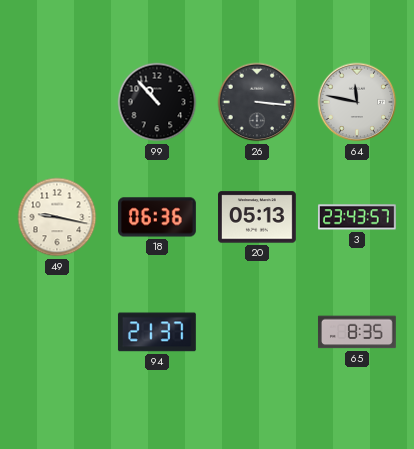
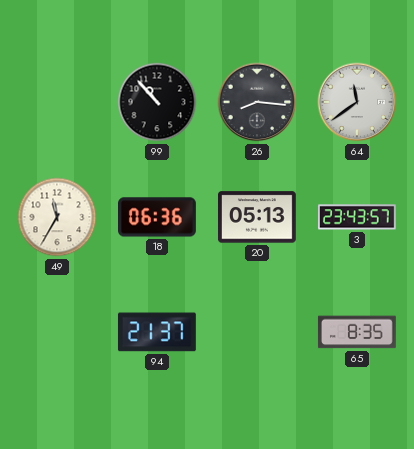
26: 3:16 -> 8:16 (257, 102)
64: 11:47 -> 11:39 (357, 102)
49: 9:17 -> 11:35 (57, 217)
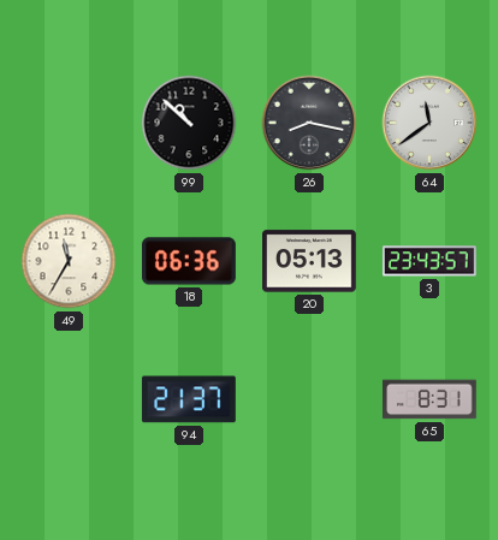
99: 10:53 -> 10:52 (189, 123)
26: 8:16 -> 8:17 (309, 123)
65: 8:35 -> 8:31 (429, 399)
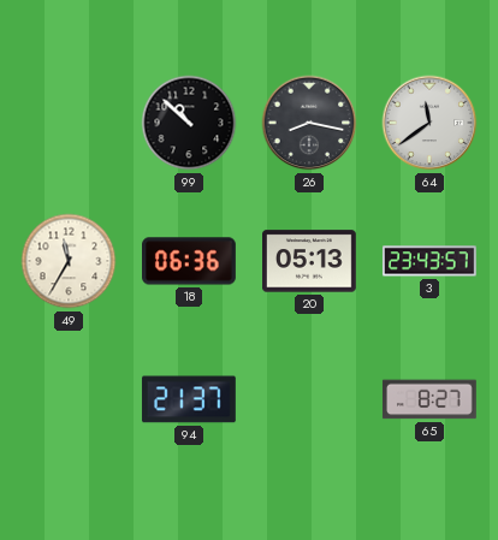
65: 8:31 -> 8:27 (429, 399)
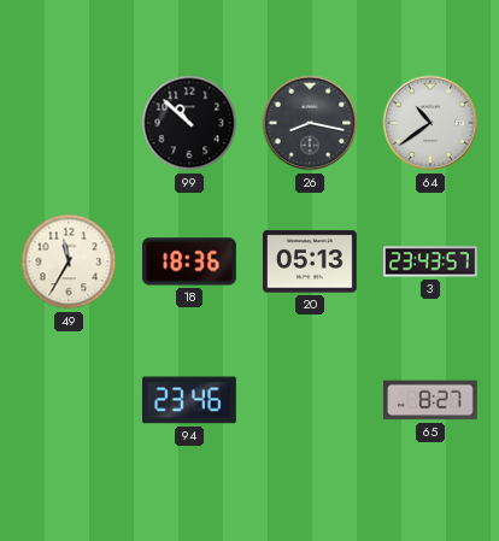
64: 11:39 -> 10:39 (430, 123)
18: 06:36 -> 18:36 (190, 261)
94: 21:37 -> 23:46 (189, 400)
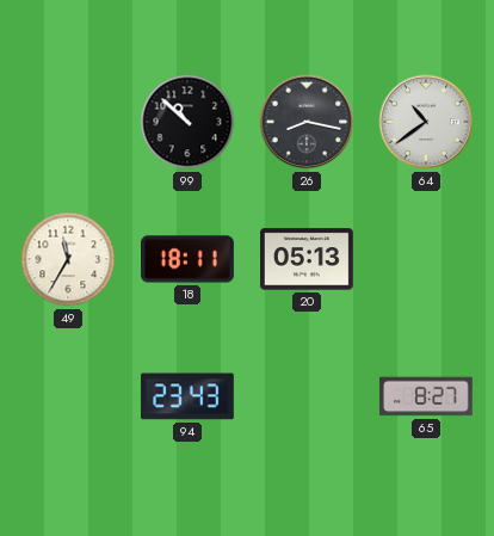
18: 18:36 -> 18:11 (189, 259)
3: 23:43 -> none (430, 261)
94: 23:46 -> 23:43 (187, 396)
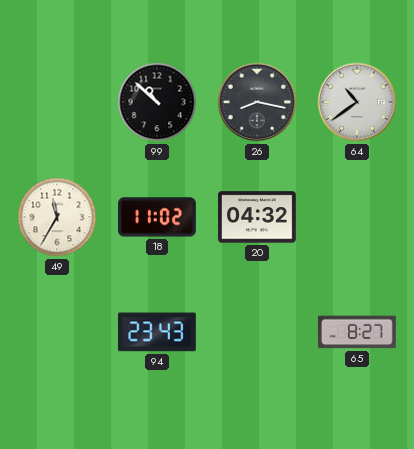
18: 18:11 -> 11:02 (158, 217)
20: 05:13 -> 04:32 (258, 217)
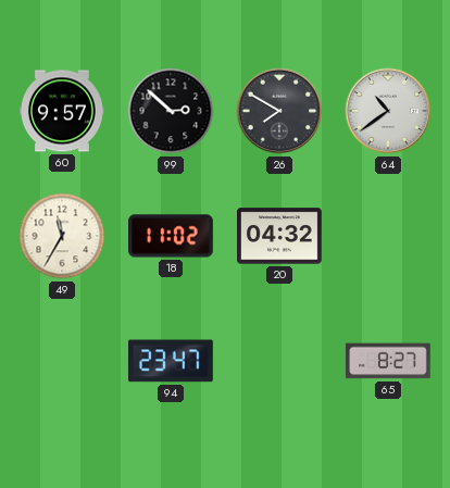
60: none -> 9:57 (63, 111)
99: 10:52 -> 2:52 (171, 111)
26: 8:17 -> 7:50 (279, 111)
94: 23:43 -> 23:47 (171, 361)
